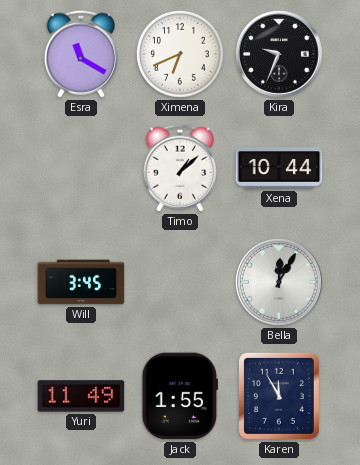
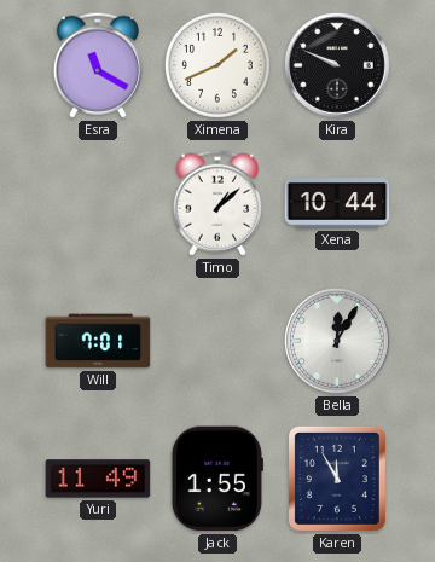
Ximena: 6:41 -> 1:41 (217, 65)
Kira: 9:34 -> 9:49 (338, 66)
Will: 3:45 -> 7:01 (98, 341)
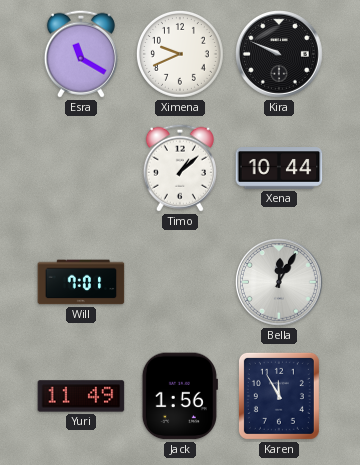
Ximena: 1:41 -> 9:41 (180, 54)
Jack: 1:55 -> 1:56 (180, 396)
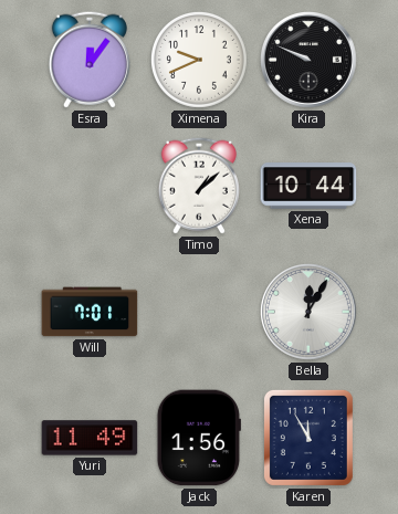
Esra: 11:20 -> 12:06 (90, 60)
